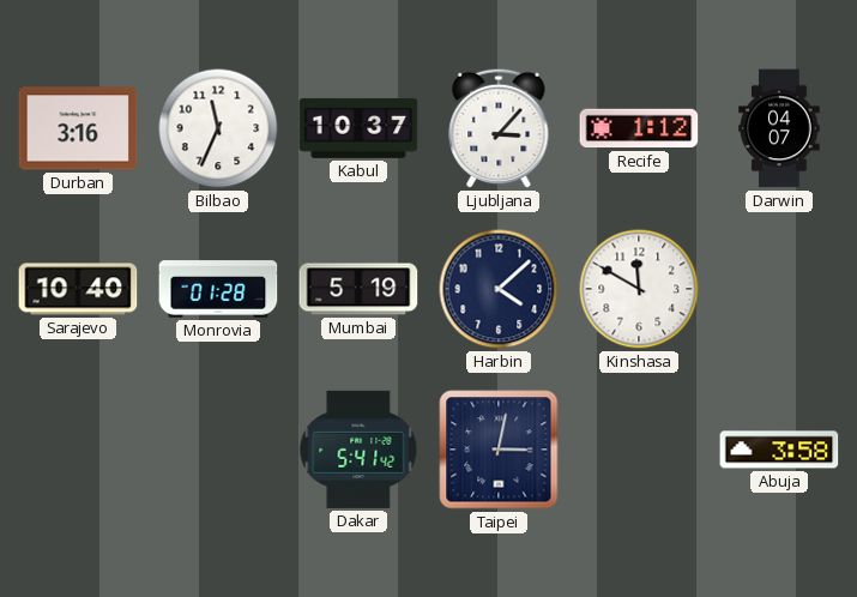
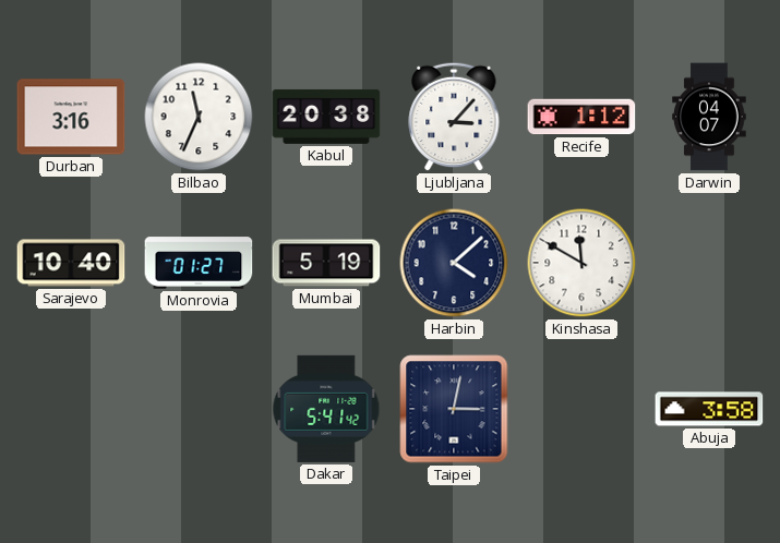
Kabul: 10:37 -> 20:38 (326, 117)
Monrovia: 01:28 -> 01:27 (199, 263)
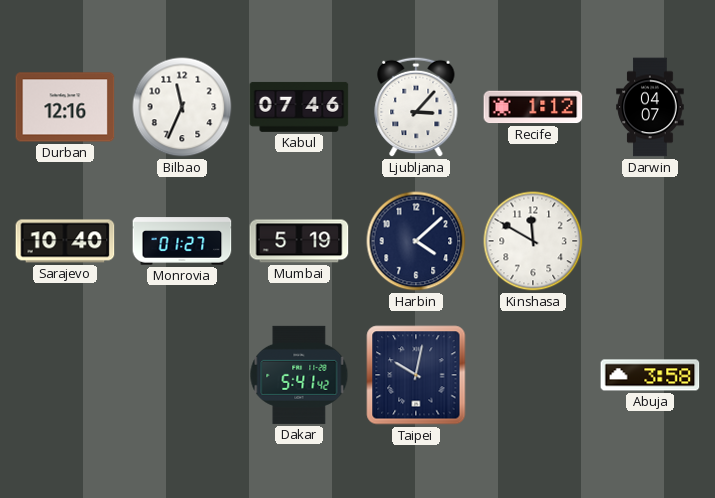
Durban: 3:16 -> 12:16 (65, 107)
Kabul: 20:38 -> 07:46 (299, 107)
Taipei: 3:02 -> 10:02 (416, 375)
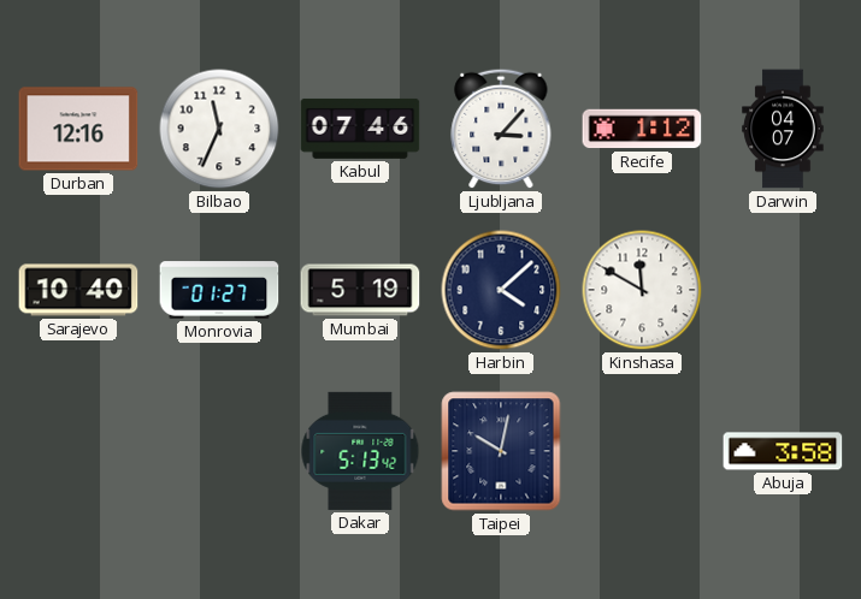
Dakar: 5:41 -> 5:13 (360, 451)
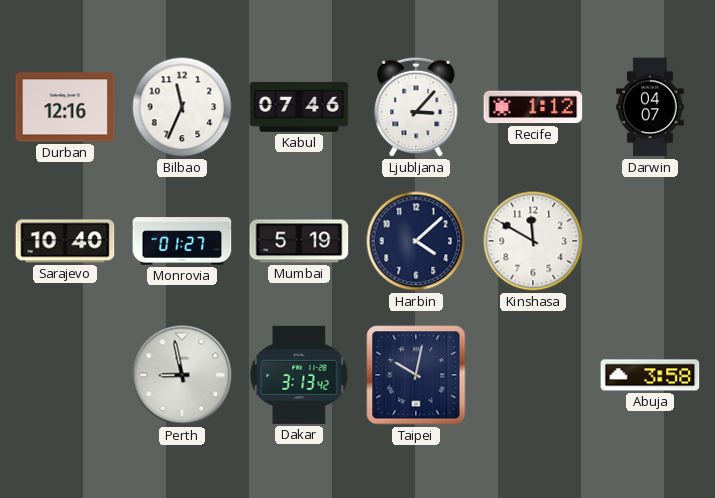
Perth: none -> 8:58 (182, 375)
Dakar: 5:13 -> 3:13 (299, 375)
